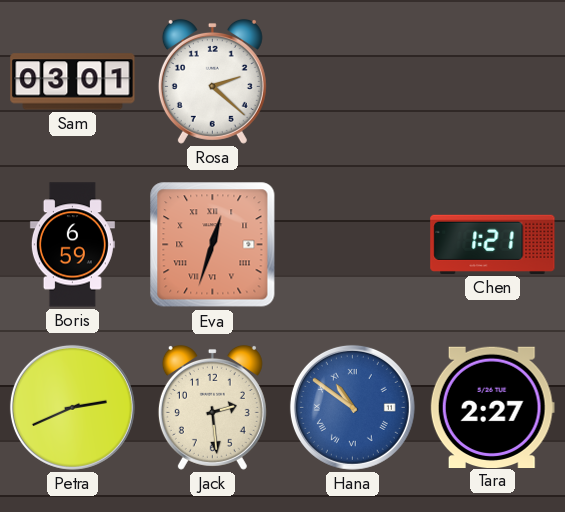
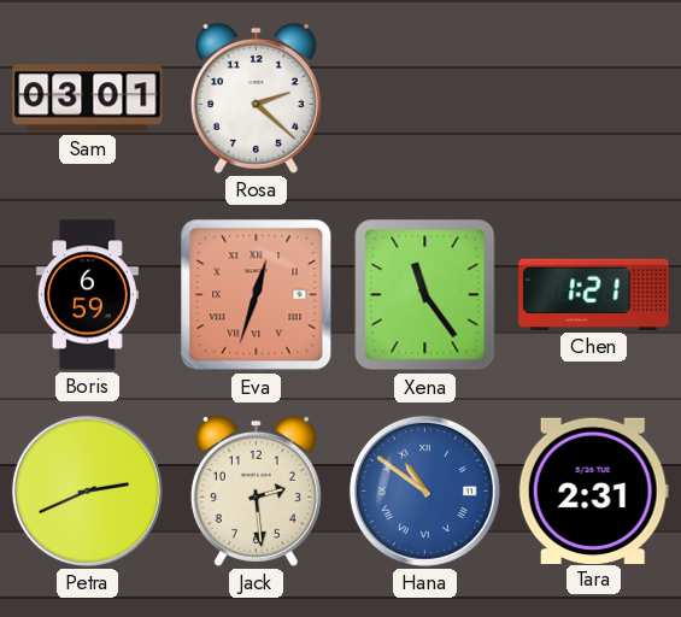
Xena: none -> 11:24 (425, 295)
Tara: 2:27 -> 2:31 (593, 490)
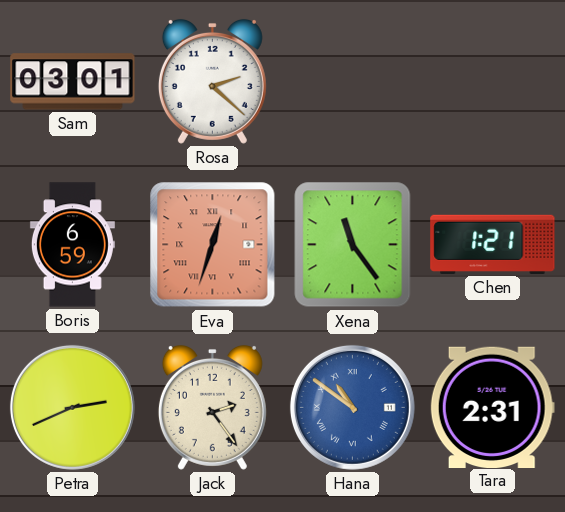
Jack: 2:29 -> 2:24 (212, 407)
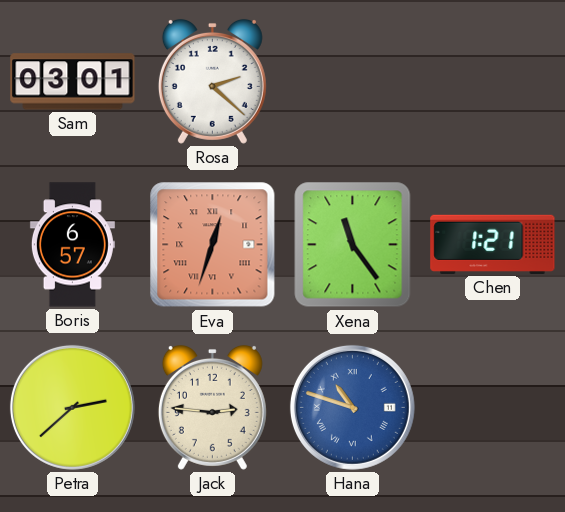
Boris: 6:59 -> 6:57 (72, 245)
Petra: 2:41 -> 2:38 (72, 407)
Jack: 2:24 -> 2:46 (212, 407)
Hana: 10:51 -> 10:48 (352, 407)
Tara: 2:31 -> none (492, 407)
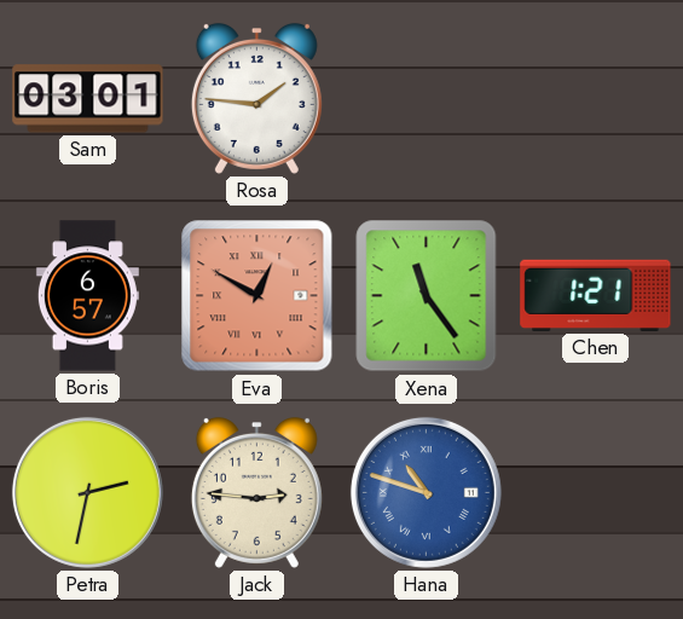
Rosa: 2:22 -> 1:46 (256, 98)
Eva: 12:33 -> 12:50 (257, 296)
Petra: 2:38 -> 2:32 (87, 492)
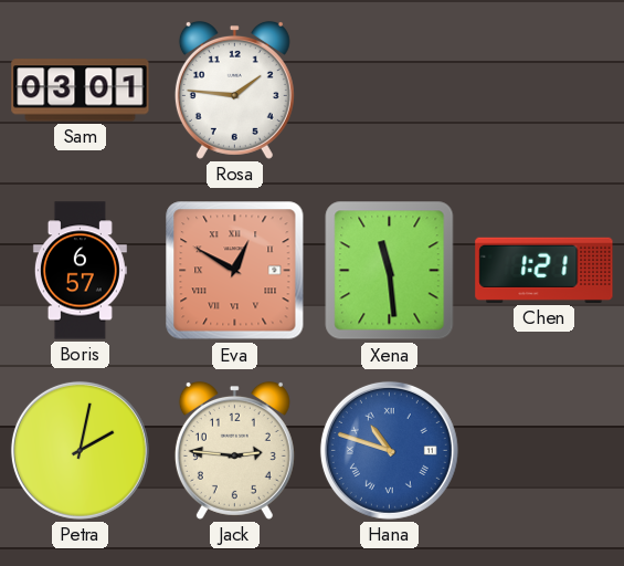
Xena: 11:24 -> 11:29 (390, 271)
Petra: 2:32 -> 2:02 (80, 450)
